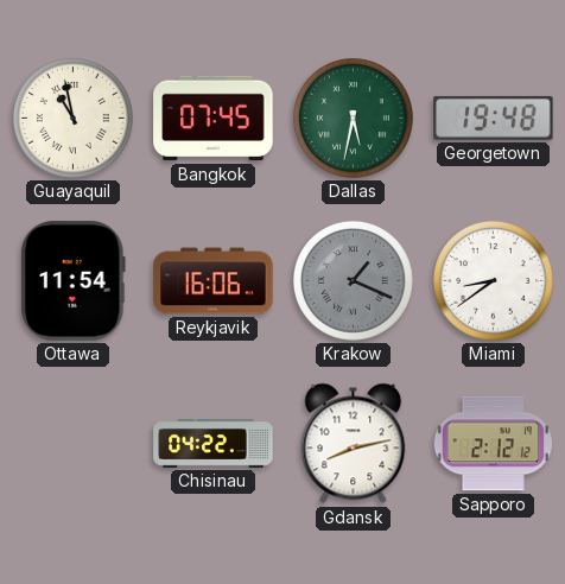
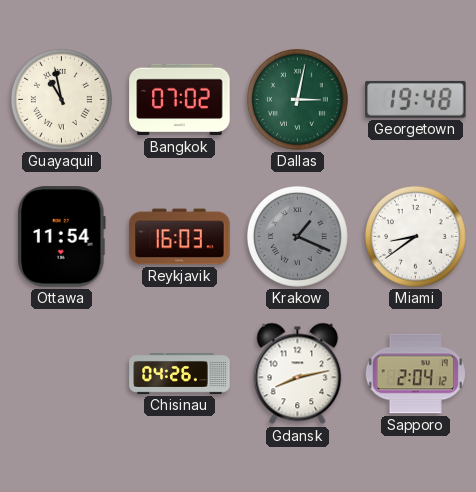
Bangkok: 07:45 -> 07:02 (180, 100)
Dallas: 5:32 -> 3:02 (297, 99)
Reykjavik: 16:06 -> 16:03 (180, 237)
Chisinau: 04:22 -> 04:26 (180, 374)
Sapporo: 2:12 -> 2:04 (415, 374)
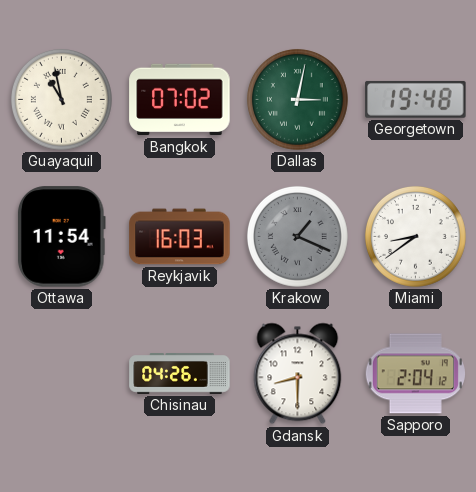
Gdansk: 8:13 -> 8:30 (298, 374)
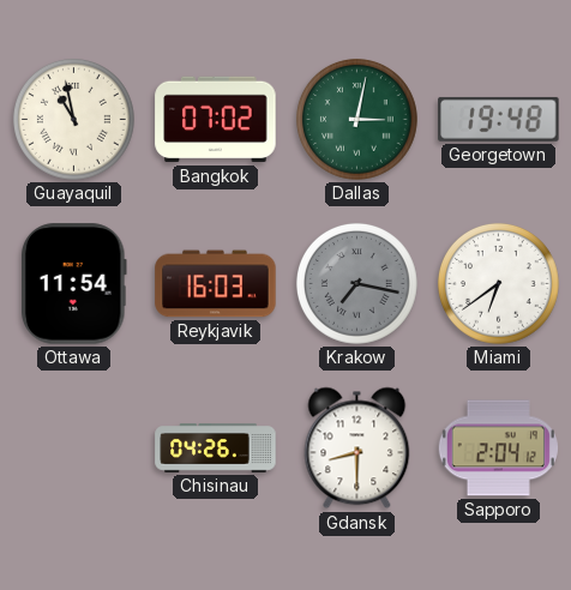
Krakow: 1:19 -> 7:17 (356, 283)
Miami: 8:39 -> 6:39 (498, 283)
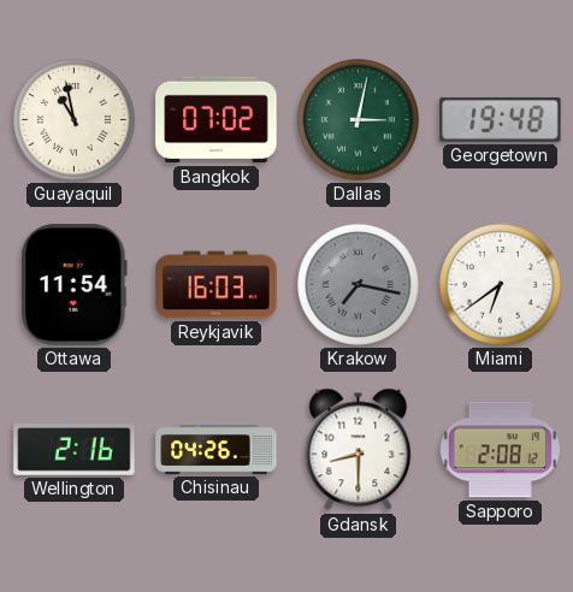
Wellington: none -> 2:16 (75, 450)
Sapporo: 2:04 -> 2:08 (500, 450)
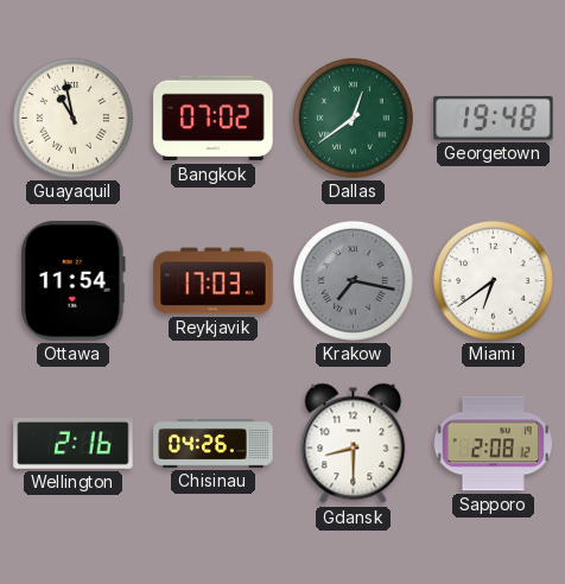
Dallas: 3:02 -> 12:39 (353, 118)
Reykjavik: 16:03 -> 17:03 (214, 281)
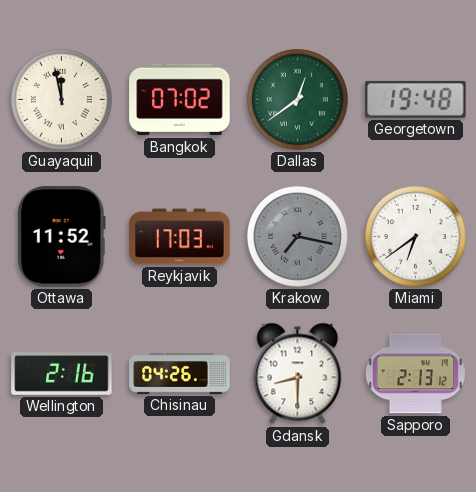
Guayaquil: 10:58 -> 11:58 (61, 99)
Ottawa: 11:54 -> 11:52 (61, 237)
Sapporo: 2:08 -> 2:13 (415, 374)
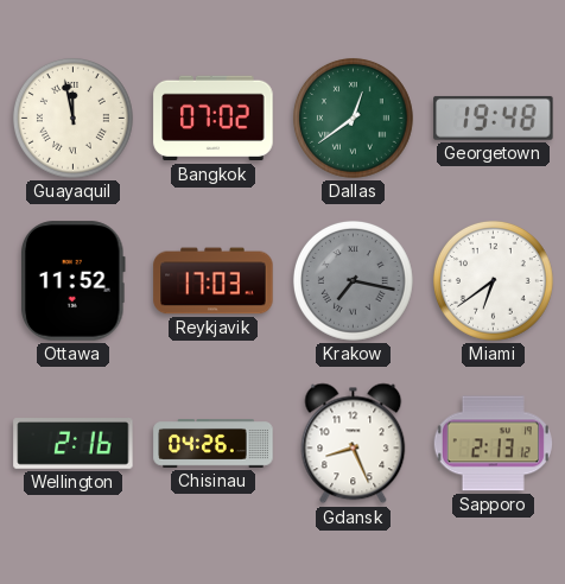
Gdansk: 8:30 -> 8:26 (354, 444)
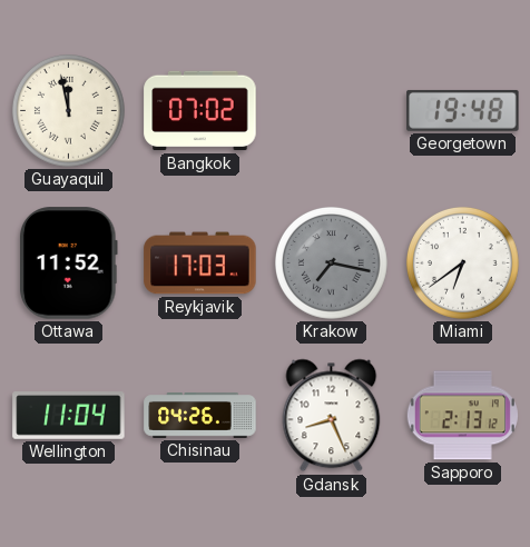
Dallas: 12:39 -> none (353, 118)
Wellington: 2:16 -> 11:04 (69, 416)
